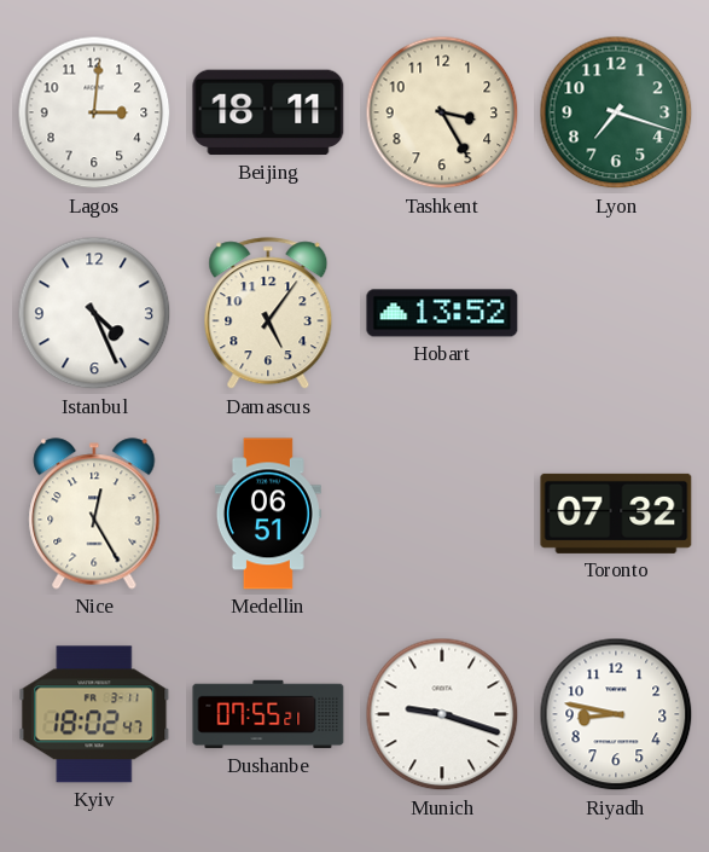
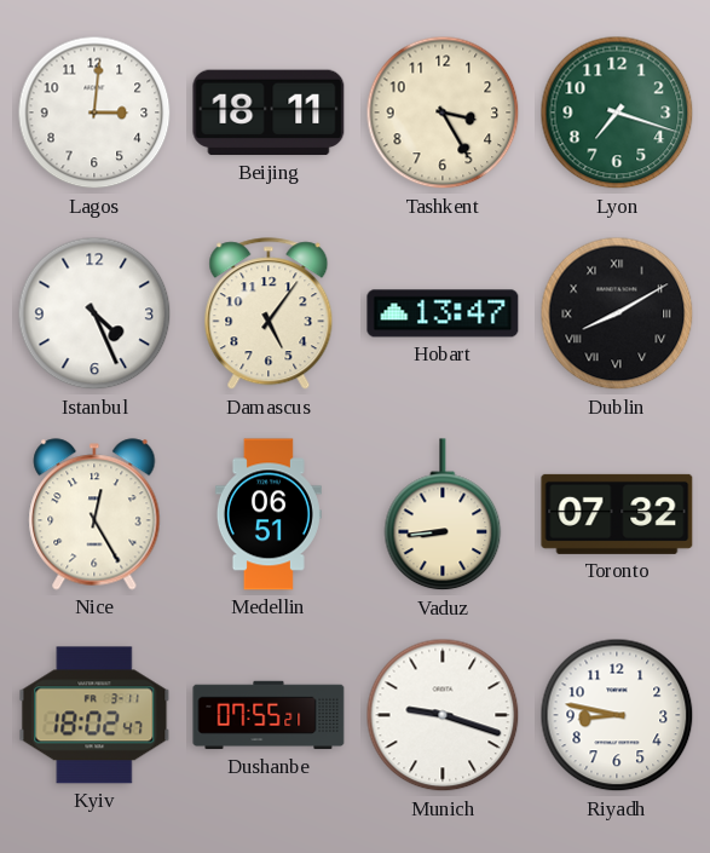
Hobart: 13:52 -> 13:47 (443, 313)
Dublin: none -> 8:10 (617, 313)
Vaduz: none -> 8:44 (443, 515)
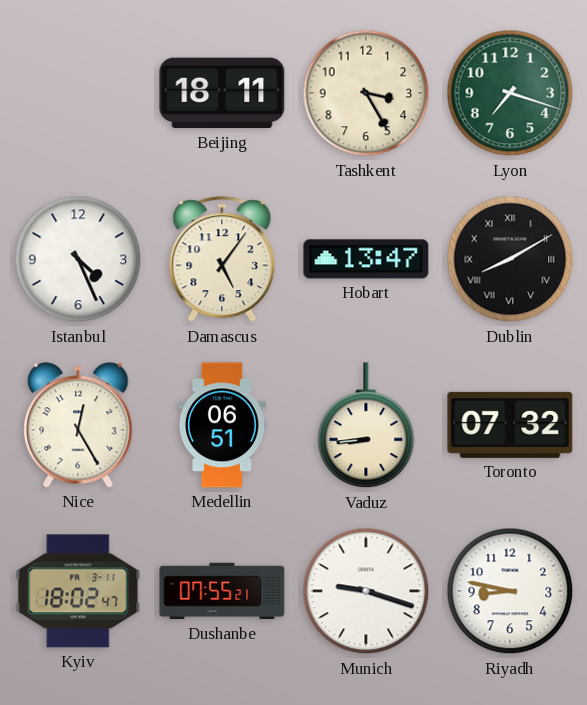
Lagos: 3:01 -> none (94, 113)
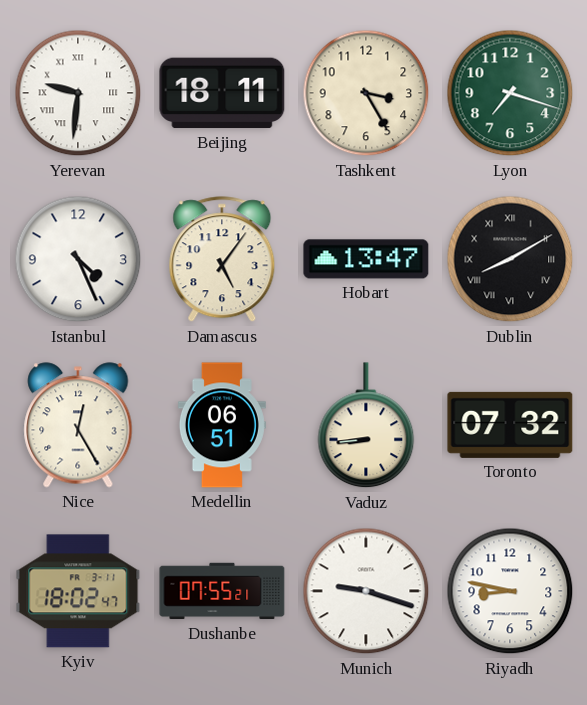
Yerevan: none -> 9:31 (78, 93)
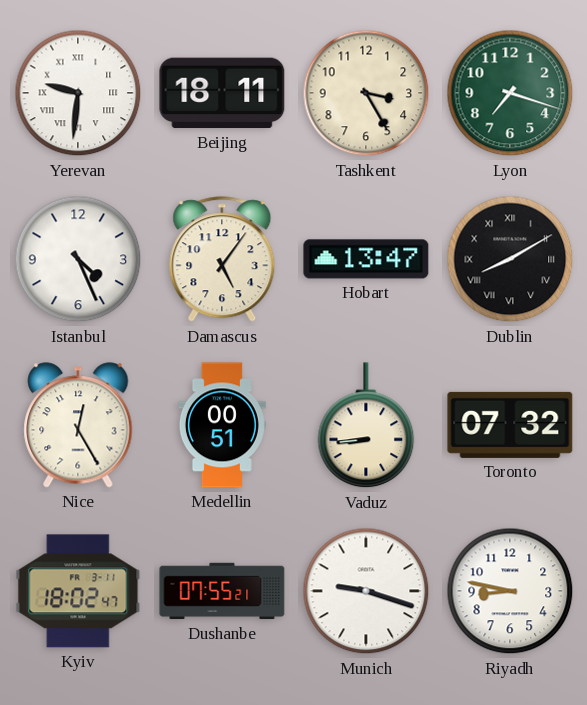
Medellin: 06:51 -> 00:51 (222, 425)
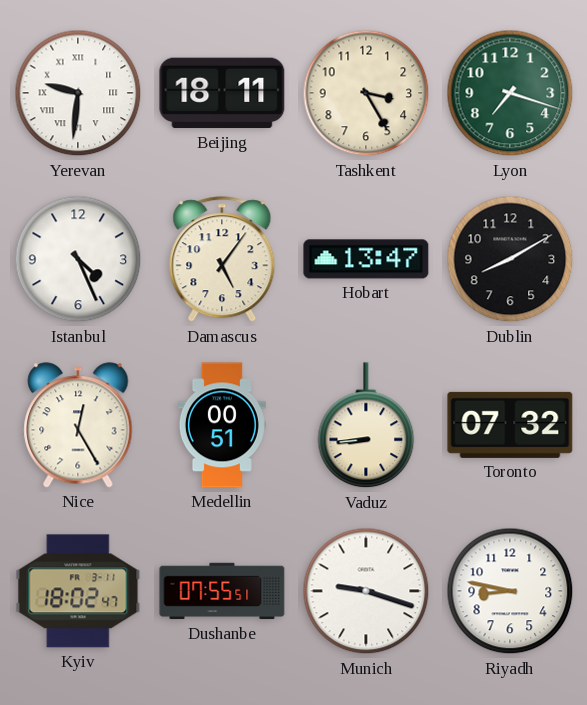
Dublin numerals: Roman -> Arabic (510, 259)
Dushanbe: 07:55:21 -> 07:55:51 (222, 591)
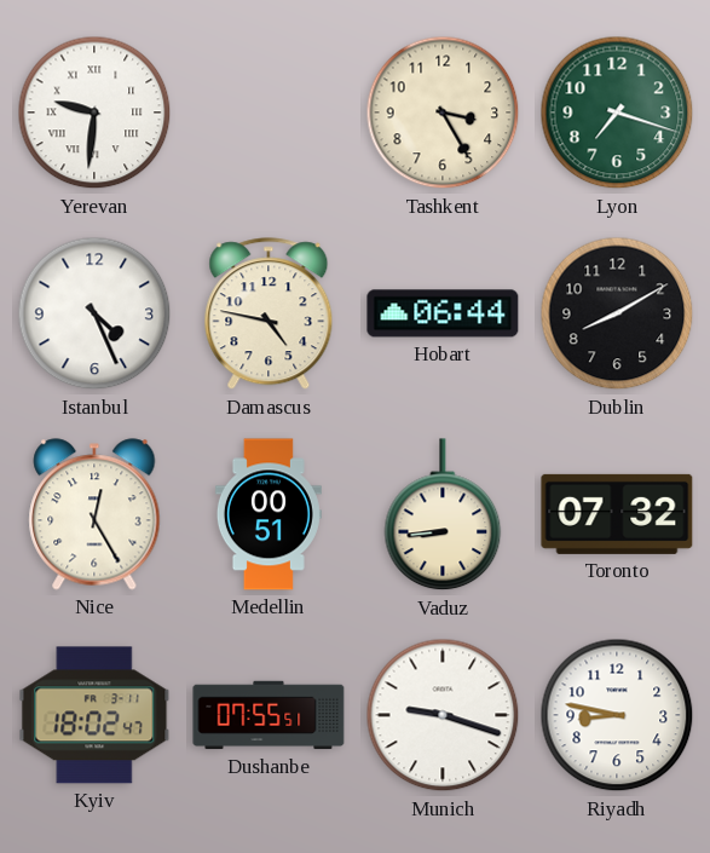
Beijing: 18:11 -> none (222, 93)
Damascus: 5:06 -> 4:47 (269, 315)
Hobart: 13:47 -> 06:44 (443, 313)
